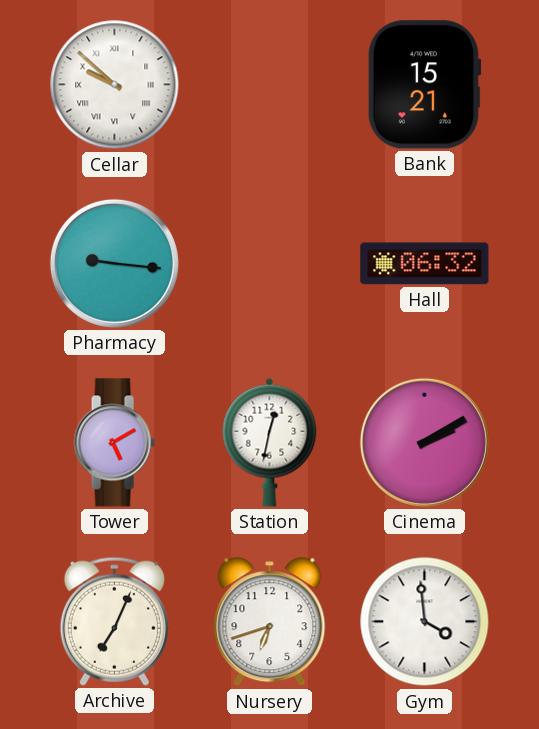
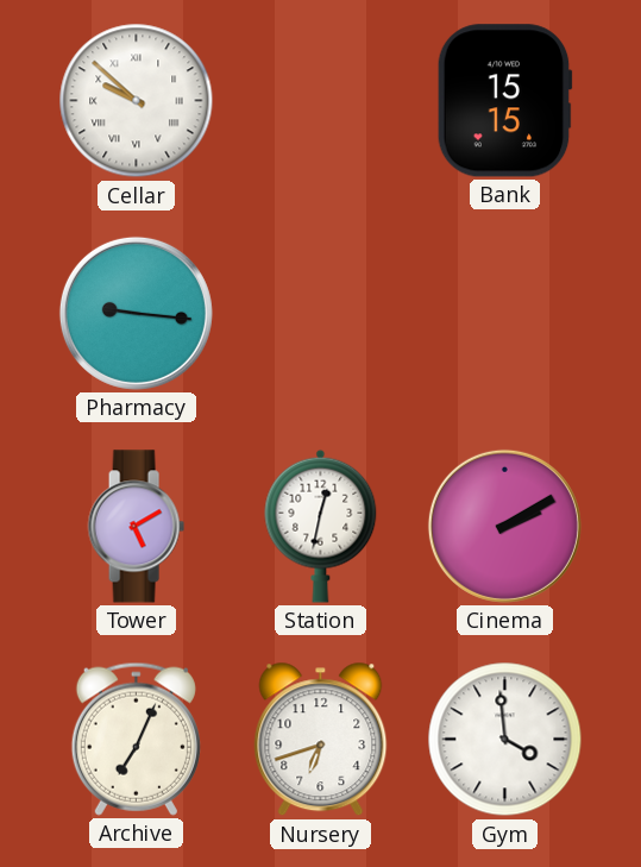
Bank: 15:21 -> 15:15 (504, 101)
Hall: 06:32 -> none (425, 264)
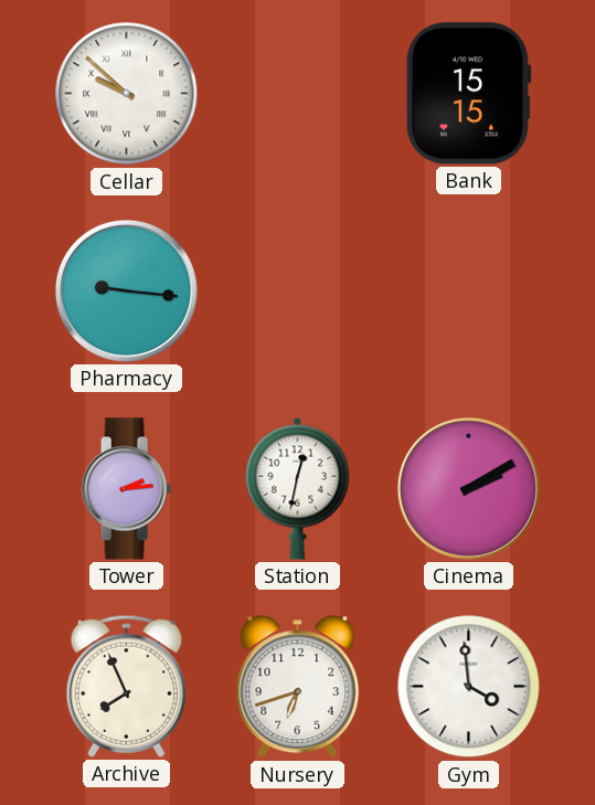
Tower: 5:10 -> 2:14 (126, 489)
Archive: 7:04 -> 7:56 (126, 686)
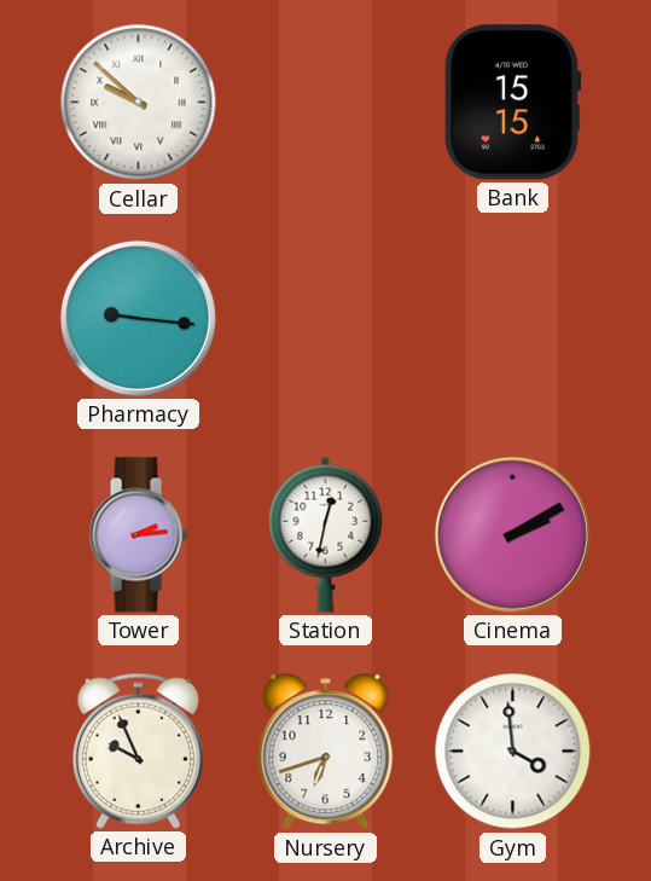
Archive: 7:56 -> 9:56 (138, 750)
